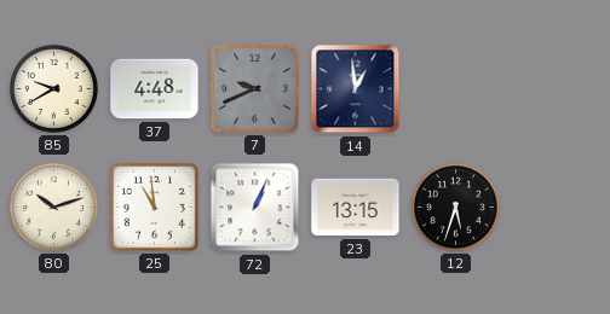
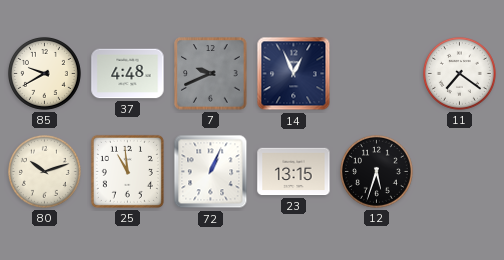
14: 12:59 -> 12:56 (294, 74)
11: none -> 7:21 (459, 73)
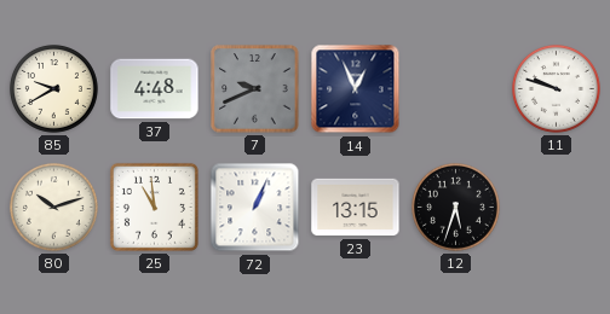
11: 7:21 -> 9:48 (556, 88)
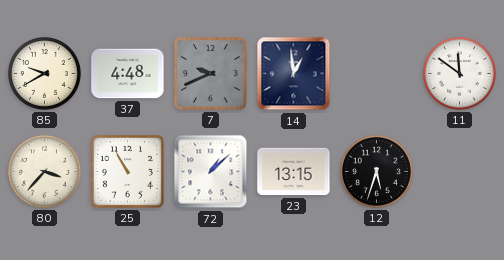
14: 12:56 -> 12:59 (294, 74)
11: 9:48 -> 11:51 (459, 73)
80: 10:12 -> 3:37 (44, 171)
25: 10:59 -> 10:55 (127, 171)
72: 1:04 -> 1:08 (211, 172)
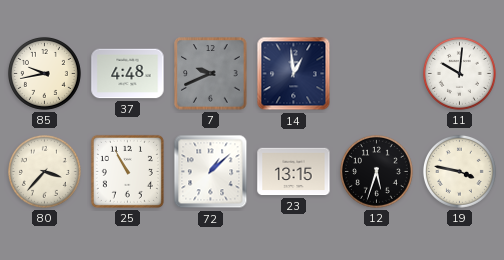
85: 9:40 -> 9:43 (44, 73)
11: 11:51 -> 10:01 (459, 73)
19: none -> 3:47 (459, 171)
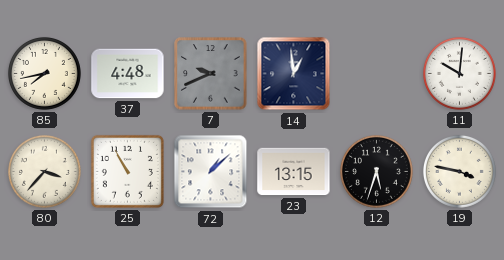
85: 9:43 -> 7:43 (44, 73)
